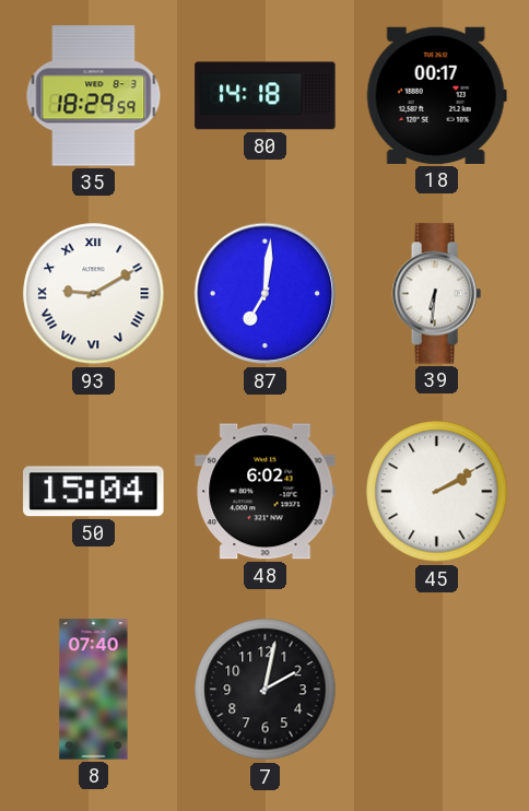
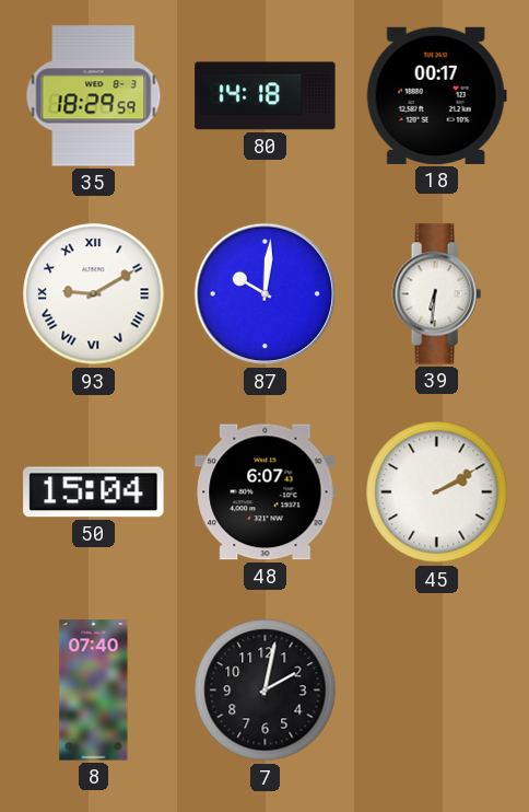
87: 7:01 -> 10:01 (266, 294)
48: 6:02 -> 6:07 (266, 492)
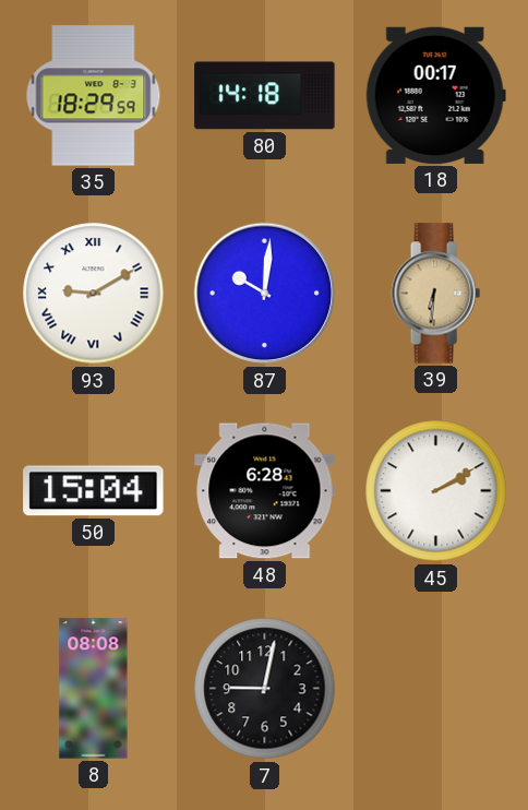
39 dial: white -> champagne (435, 294)
48: 6:07 -> 6:28 (265, 491)
8: 07:40 -> 08:08 (94, 689)
7: 2:02 -> 9:02 (265, 689)
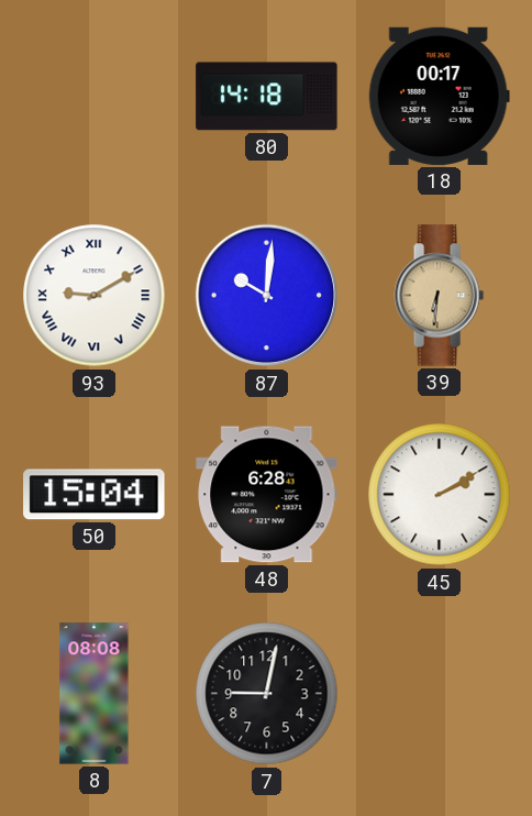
35: 18:29 -> none (94, 96)
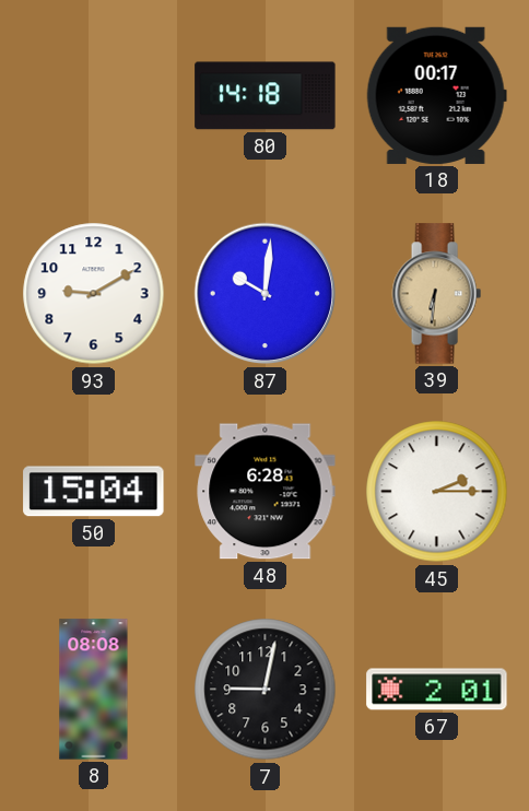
93 numerals: Roman -> Arabic (94, 294)
45: 2:10 -> 2:15 (437, 492)
67: none -> 2:01 (437, 690)
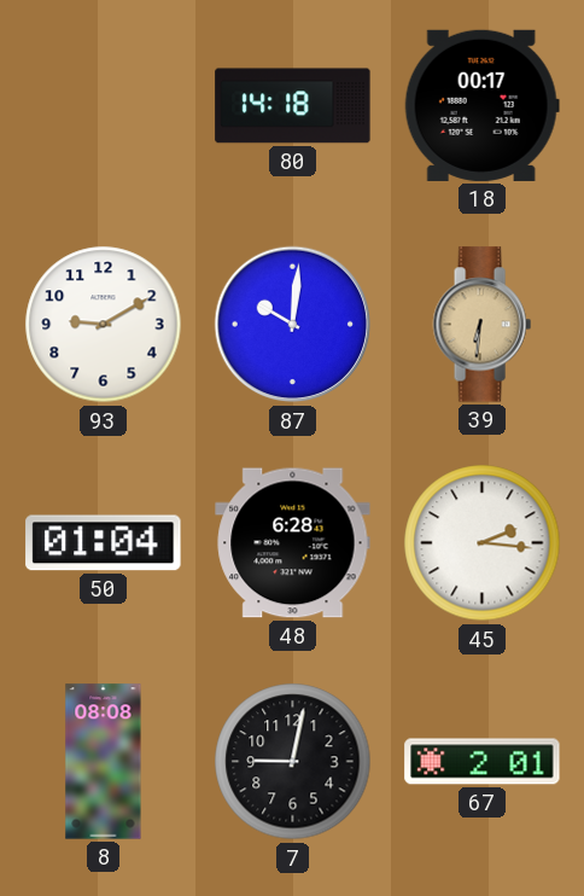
50: 15:04 -> 01:04 (104, 543)
45: 2:15 -> 2:16 (483, 543)
